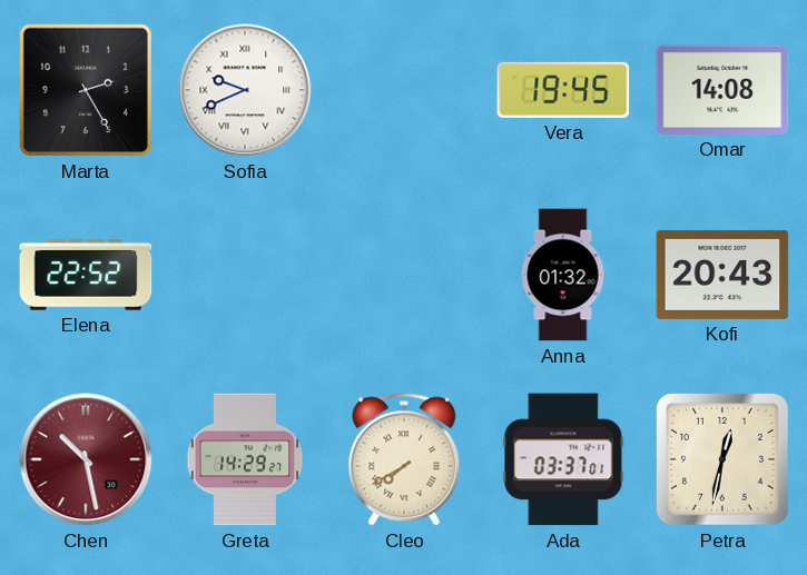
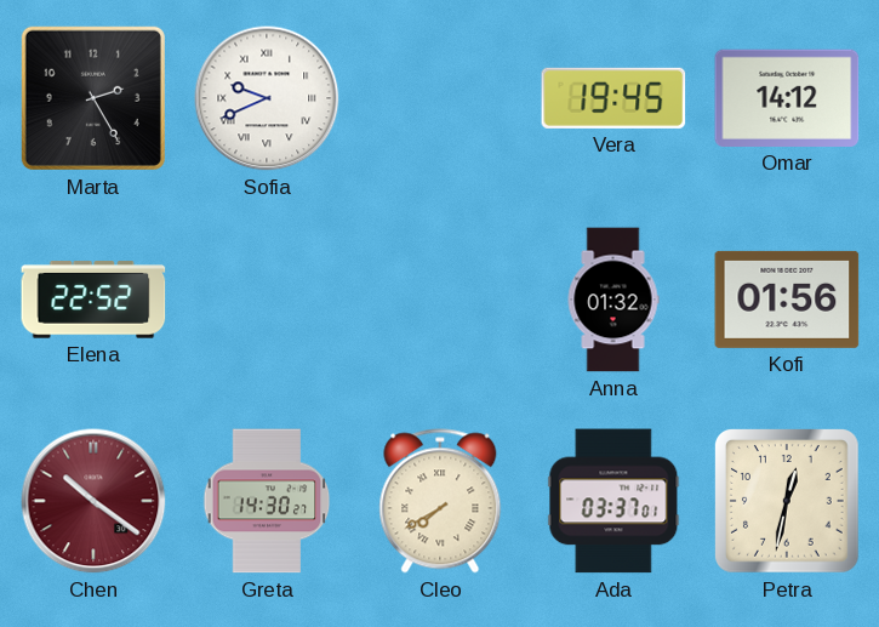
Omar: 14:08 -> 14:12 (787, 98)
Kofi: 20:43 -> 01:56 (787, 300)
Chen: 10:28 -> 10:21 (93, 501)
Greta: 14:29 -> 14:30 (267, 501)
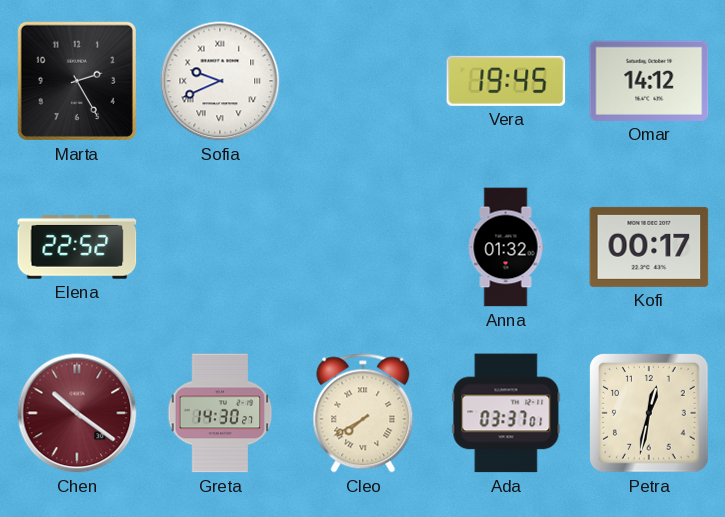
Kofi: 01:56 -> 00:17 (649, 247)
